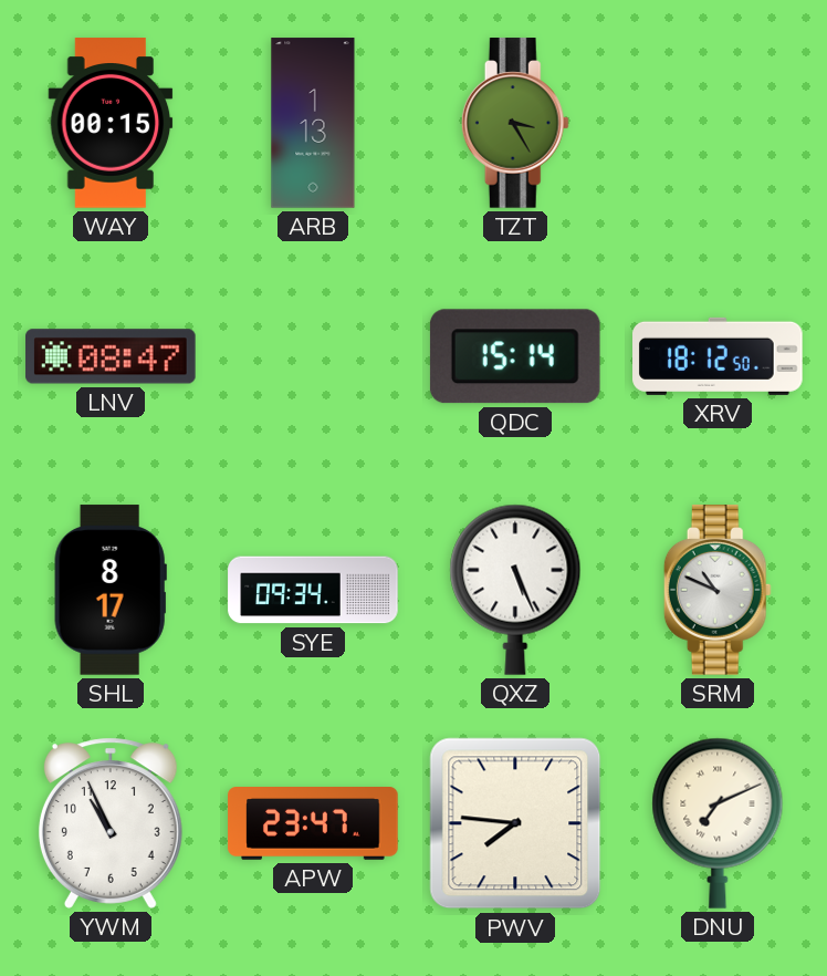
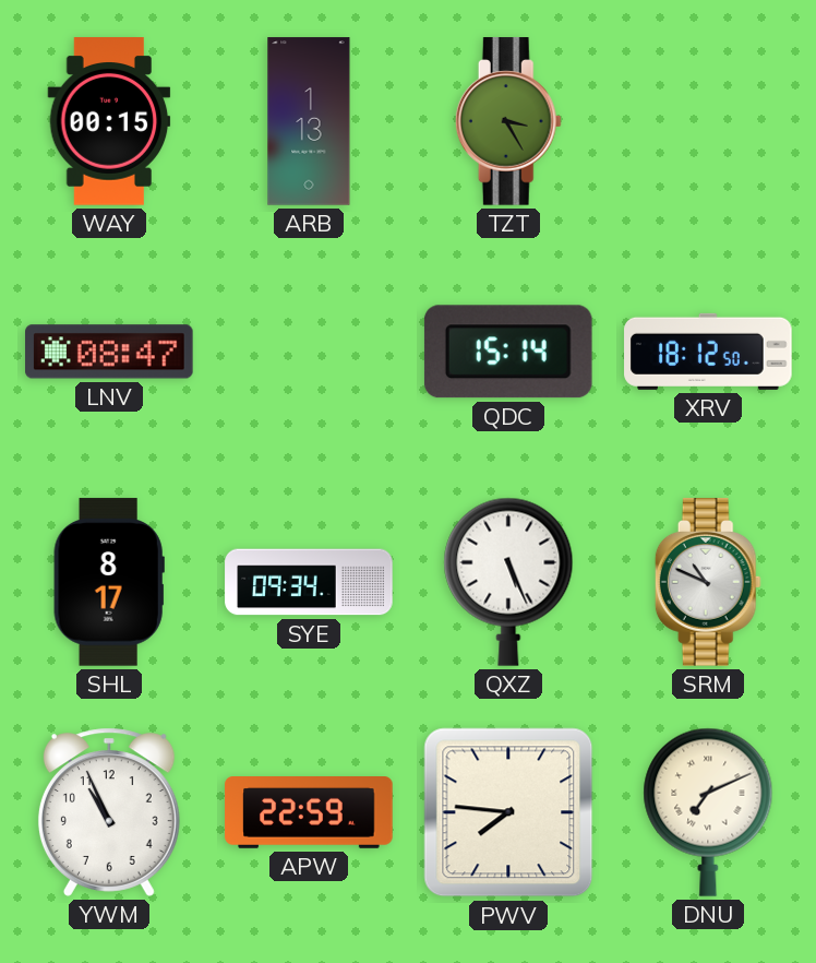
APW: 23:47 -> 22:59 (309, 813)
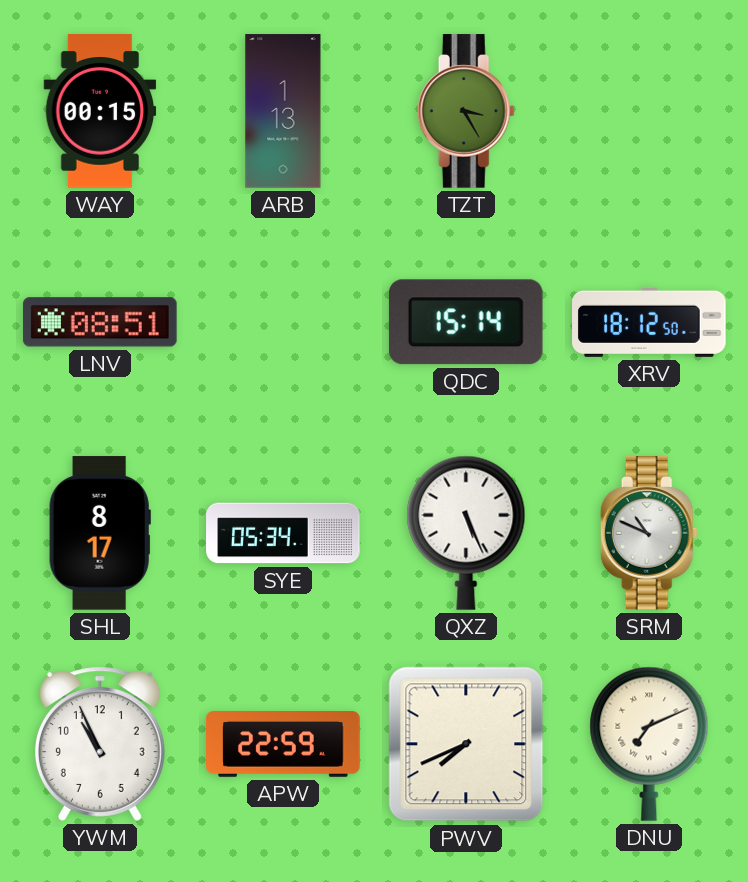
LNV: 08:47 -> 08:51 (100, 322)
SYE: 09:34 -> 05:34 (283, 533)
PWV: 7:46 -> 7:41 (466, 744)
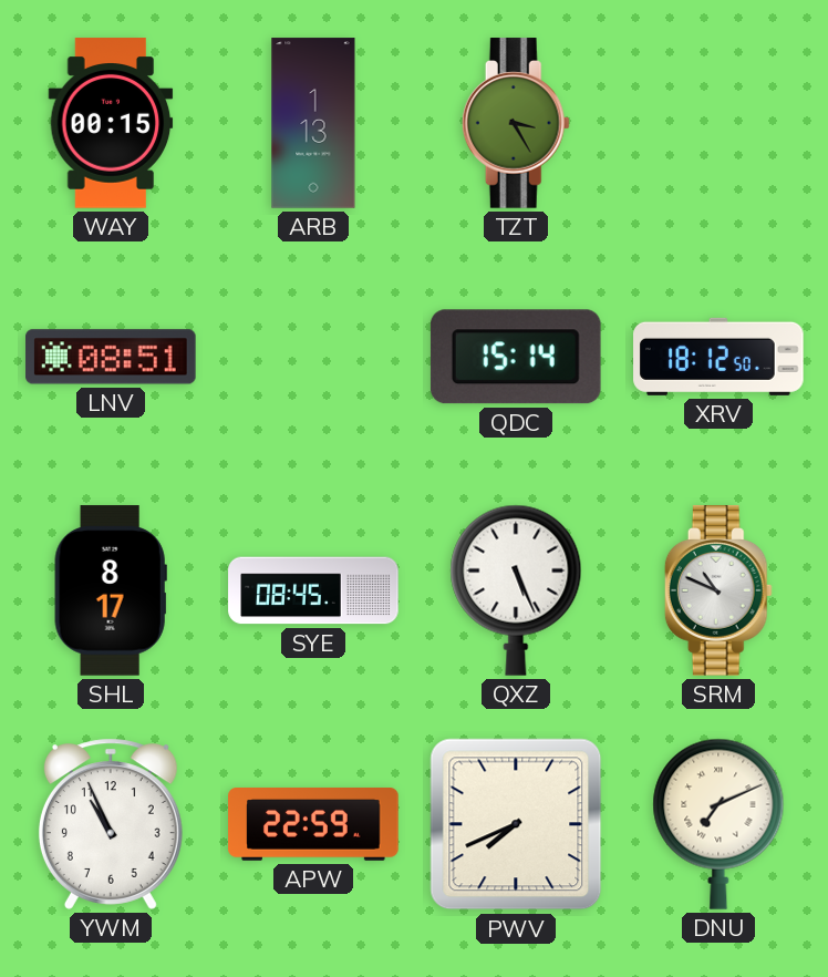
SYE: 05:34 -> 08:45 (313, 590)
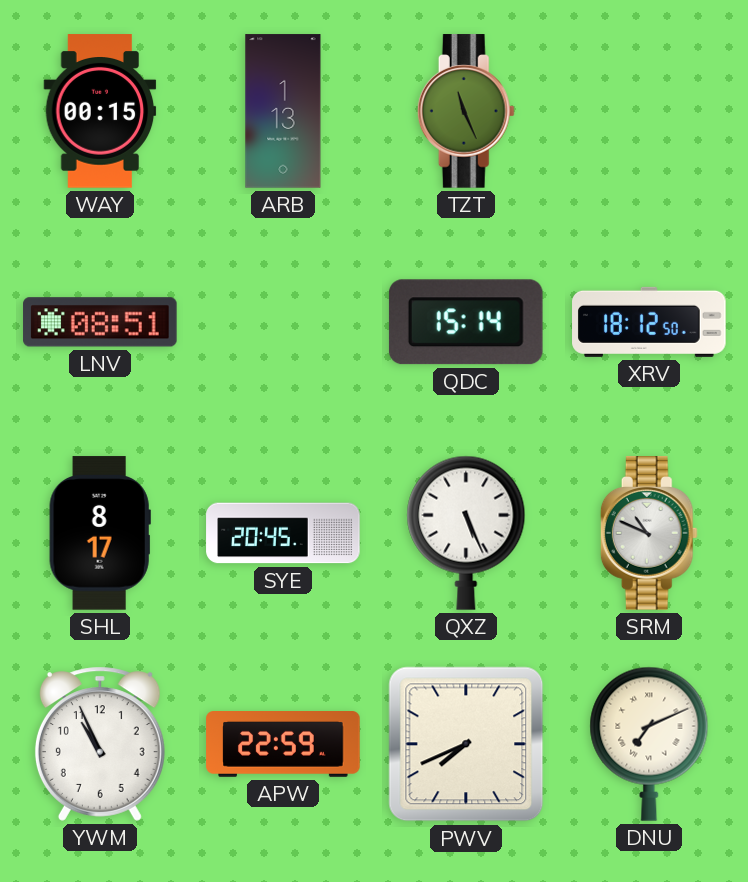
TZT: 3:25 -> 11:26 (466, 111)
SYE: 08:45 -> 20:45 (283, 533)
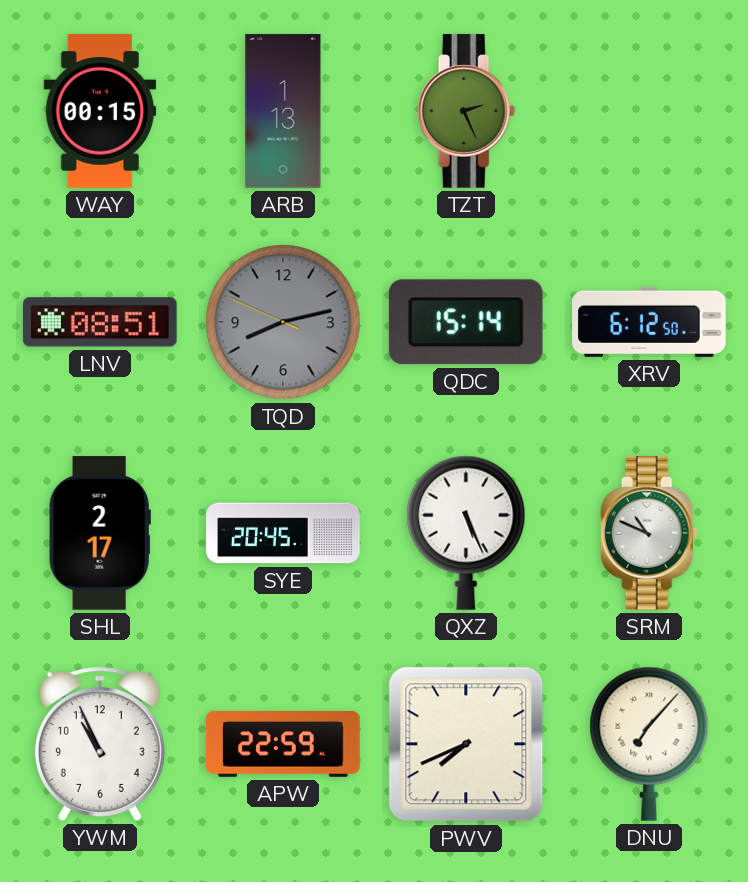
TZT: 11:26 -> 2:26 (466, 111)
TQD: none -> 8:12 (283, 322)
XRV: 18:12 -> 6:12 (649, 322)
SHL: 8:17 -> 2:17 (100, 533)
DNU: 7:11 -> 7:07 (649, 744)
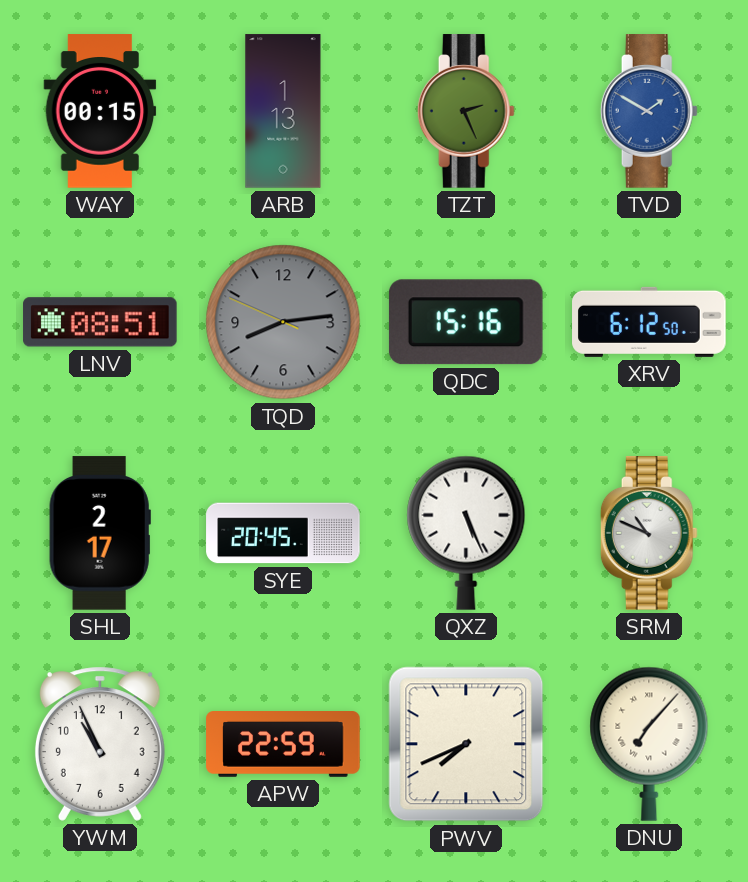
TVD: none -> 1:50 (649, 111)
TQD: 8:12 -> 8:13 (283, 322)
QDC: 15:14 -> 15:16 (466, 322)
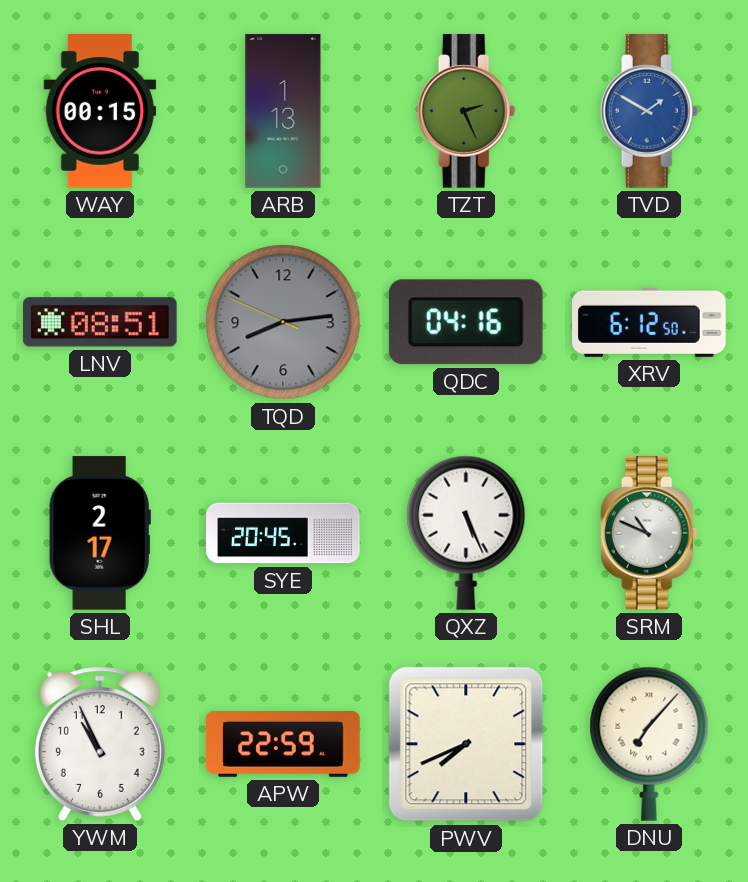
QDC: 15:16 -> 04:16 (466, 322)
